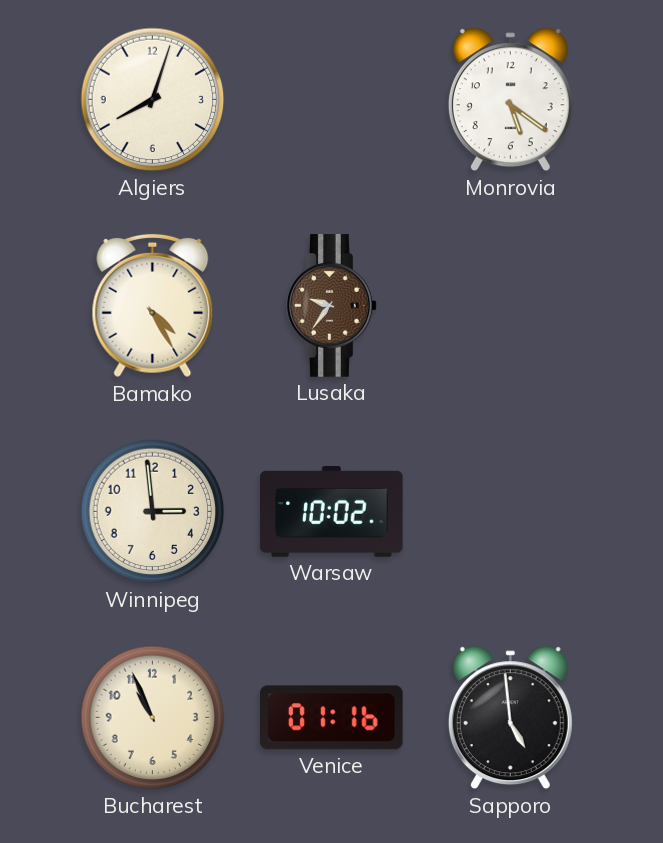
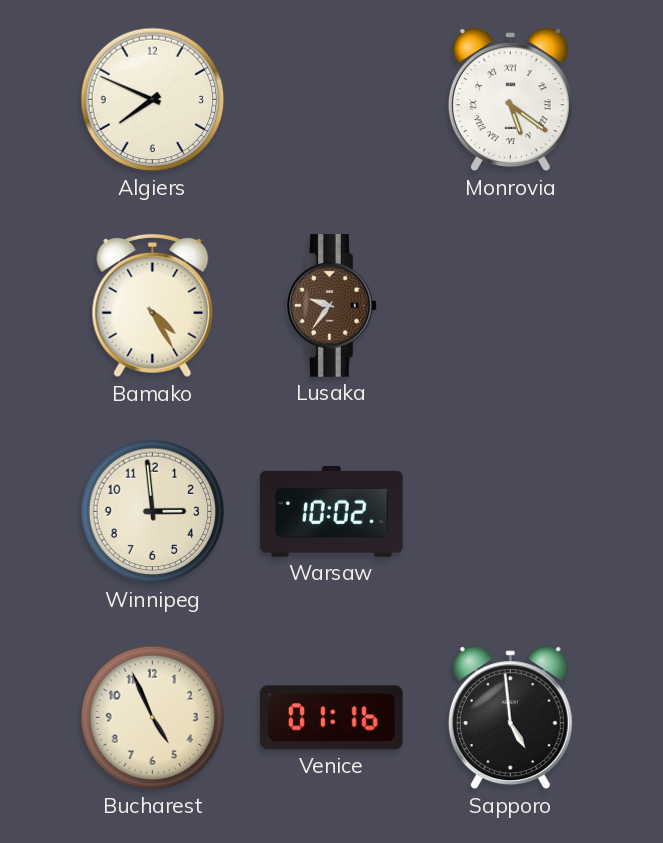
Algiers: 8:03 -> 7:49 (153, 100)
Monrovia numerals: Arabic -> Roman (510, 100)
Bucharest: 10:56 -> 4:56 (153, 718)
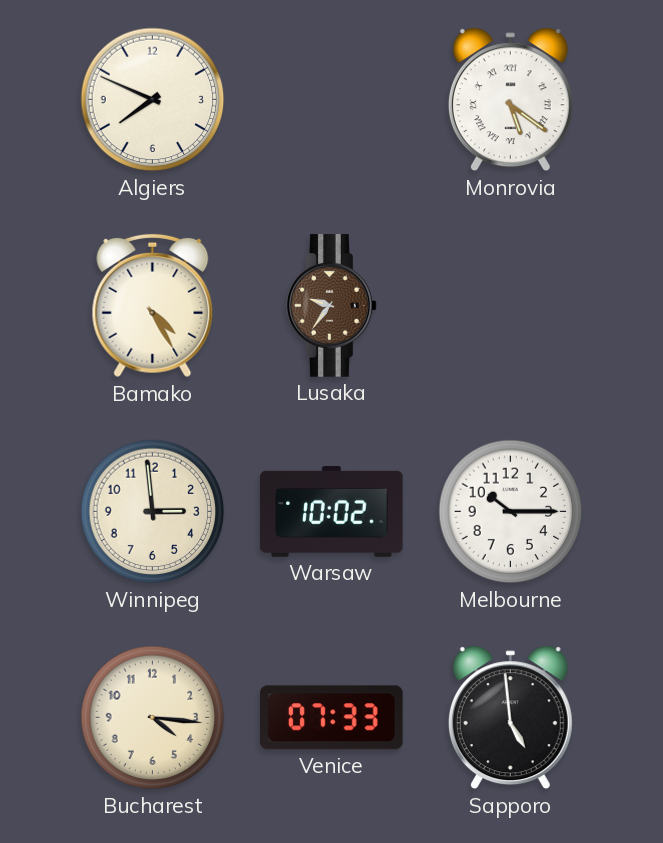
Melbourne: none -> 10:15 (511, 512)
Bucharest: 4:56 -> 4:16 (153, 718)
Venice: 01:16 -> 07:33 (332, 718)
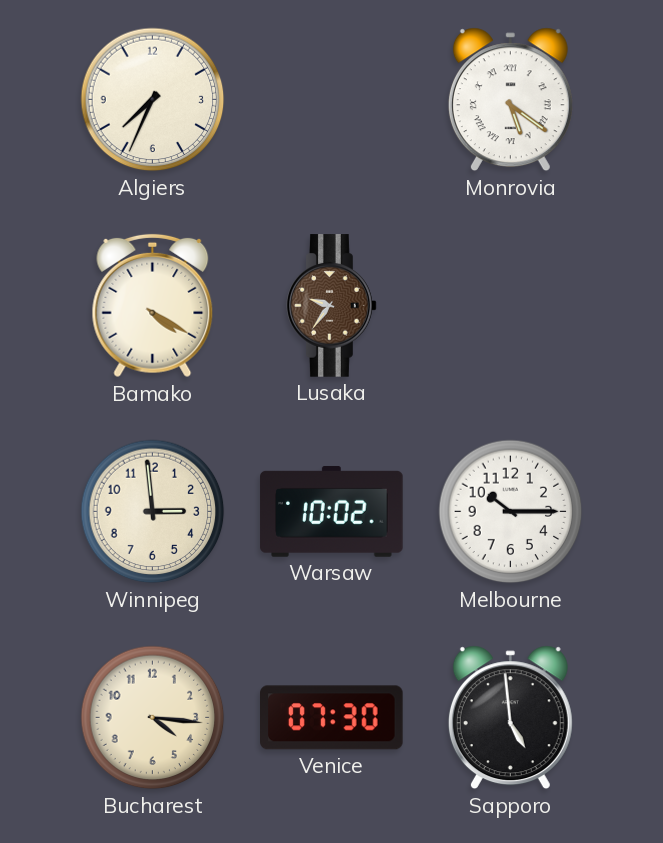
Algiers: 7:49 -> 7:34 (153, 100)
Bamako: 4:25 -> 4:20 (153, 306)
Venice: 07:33 -> 07:30 (332, 718)
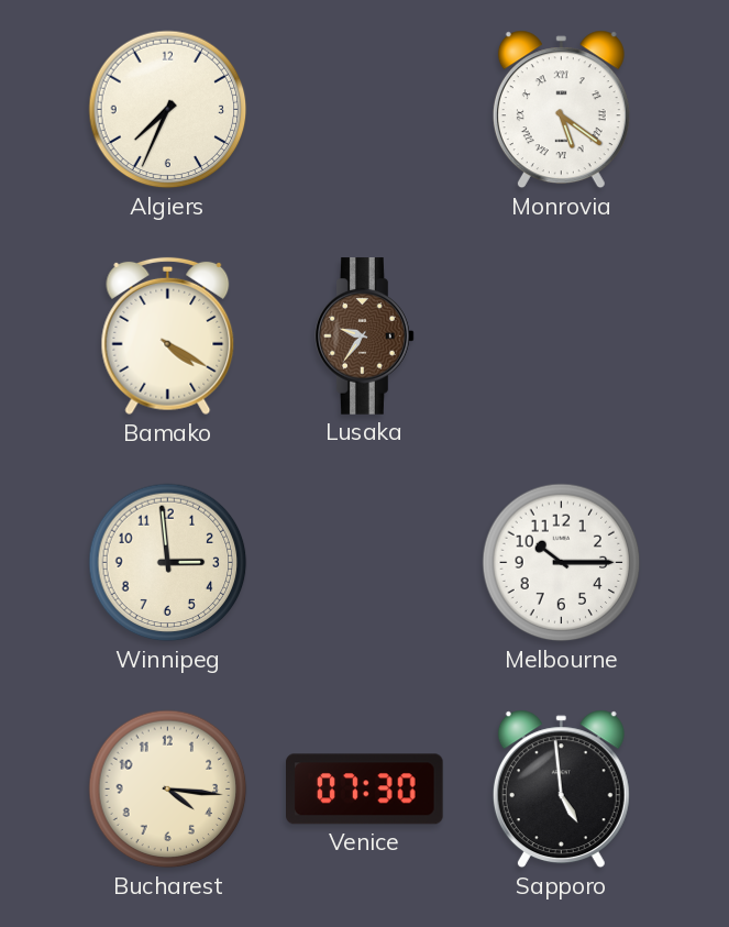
Warsaw: 10:02 -> none (332, 511)
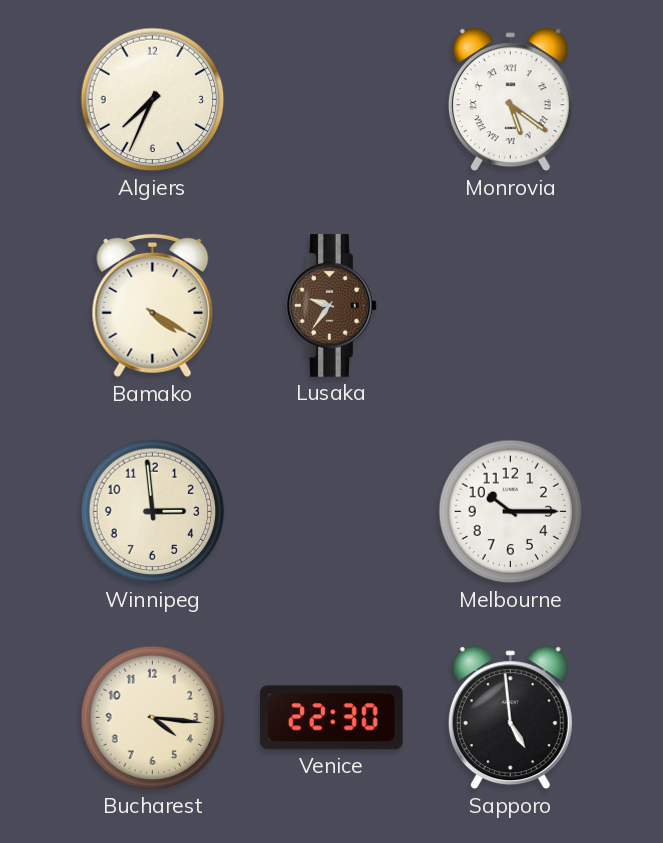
Venice: 07:30 -> 22:30 (332, 718)
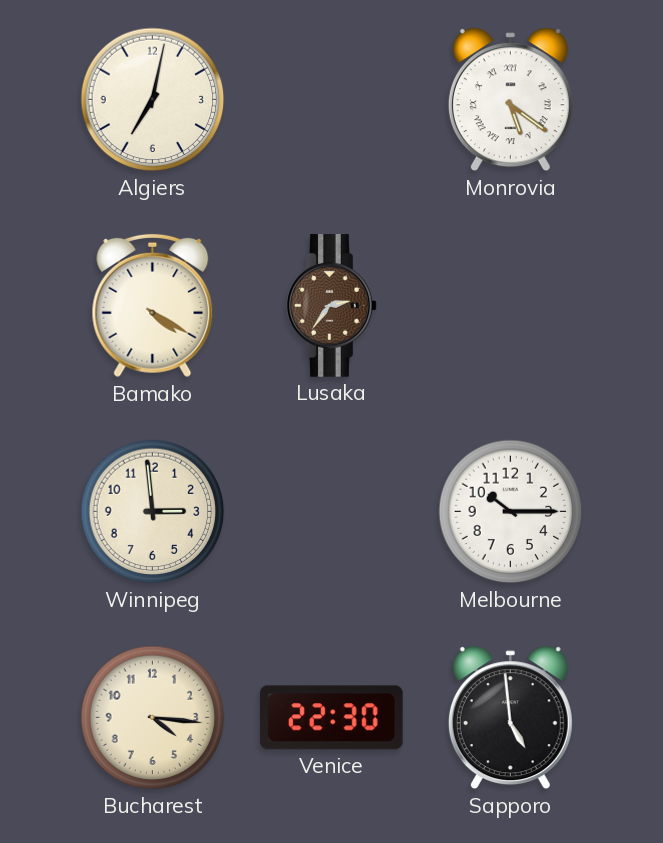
Algiers: 7:34 -> 7:02 (153, 100)
Lusaka: 9:36 -> 2:36 (332, 306)
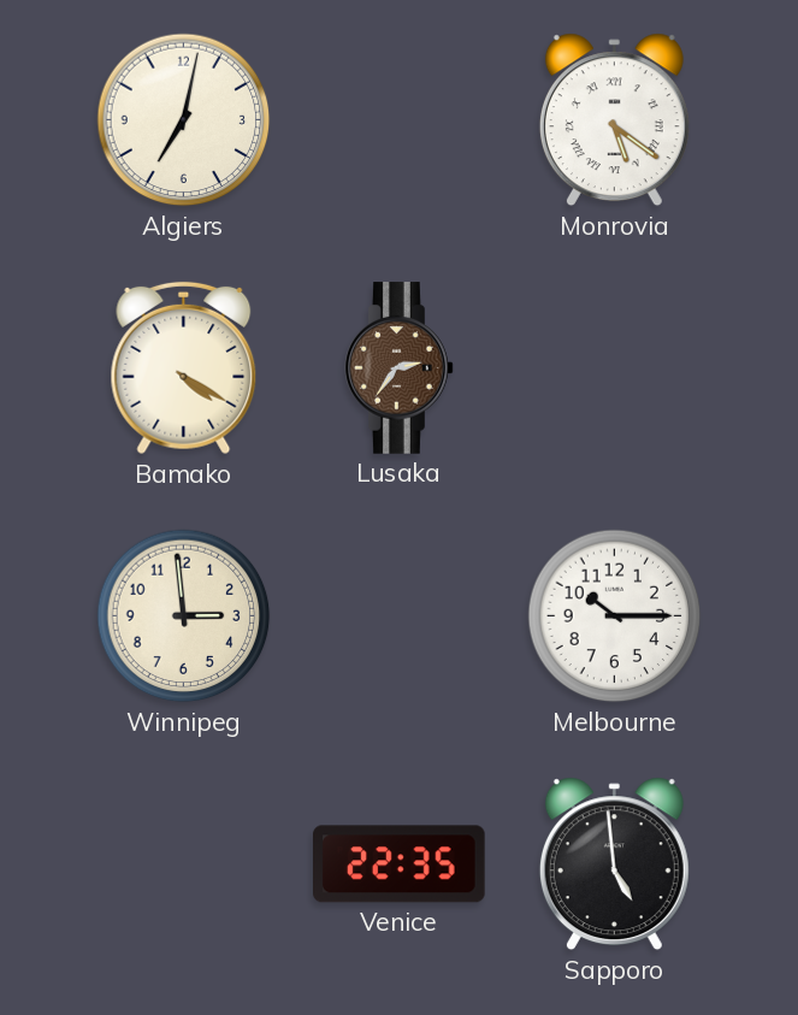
Bucharest: 4:16 -> none (153, 718)
Venice: 22:30 -> 22:35 (400, 864)
